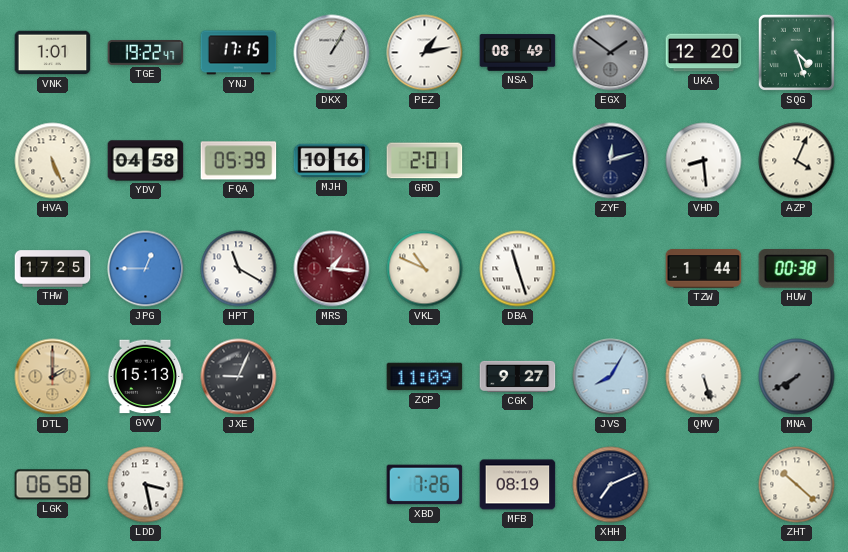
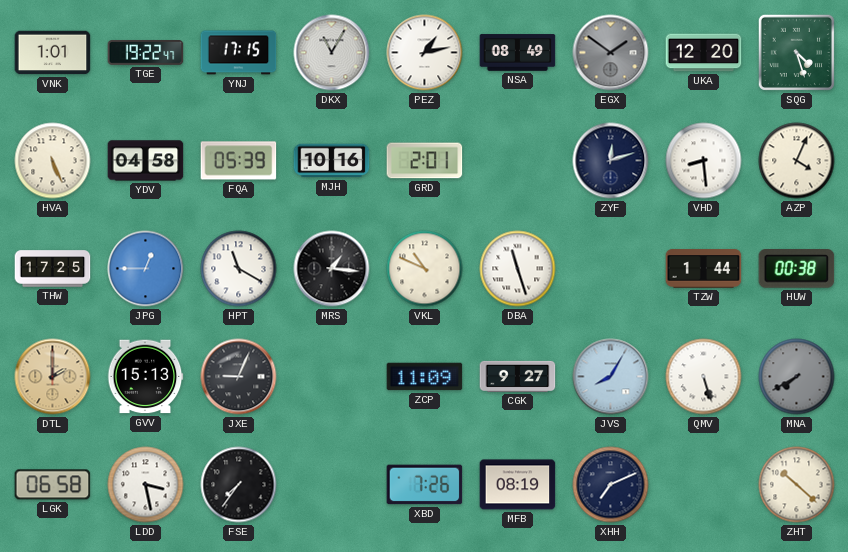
DKX: 1:05 -> 11:05 (332, 53)
MRS dial: burgundy -> black (332, 269)
FSE: none -> 7:36 (239, 485)
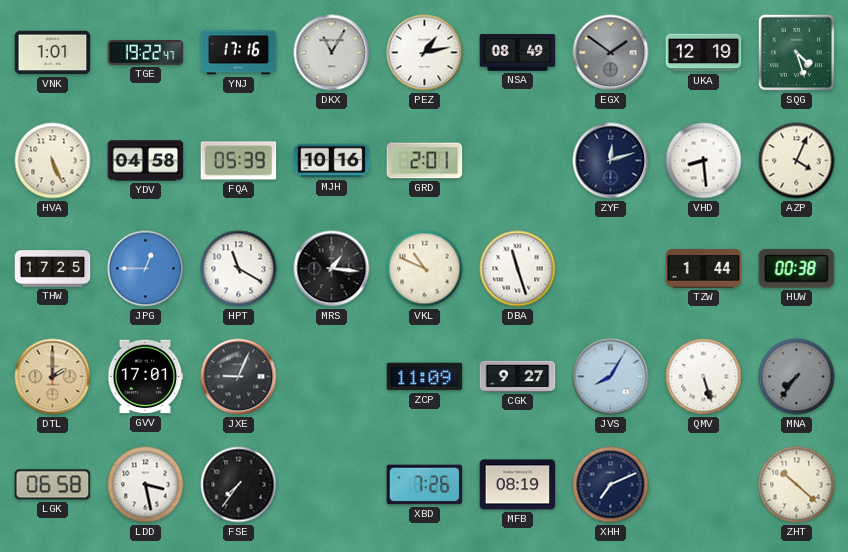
YNJ: 17:15 -> 17:16 (239, 53)
UKA: 12:20 -> 12:19 (704, 53)
GVV: 15:13 -> 17:01 (145, 377)
MNA: 7:40 -> 7:36 (797, 377)
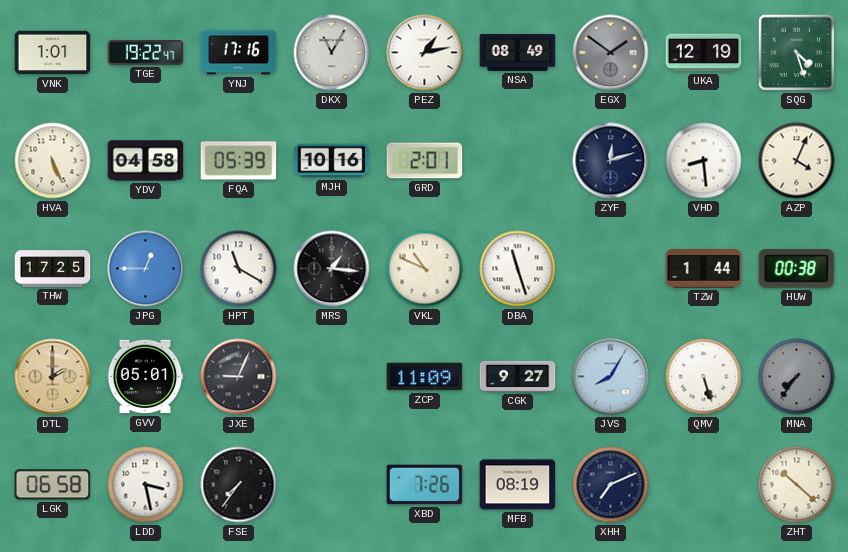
GVV: 17:01 -> 05:01 (145, 377)
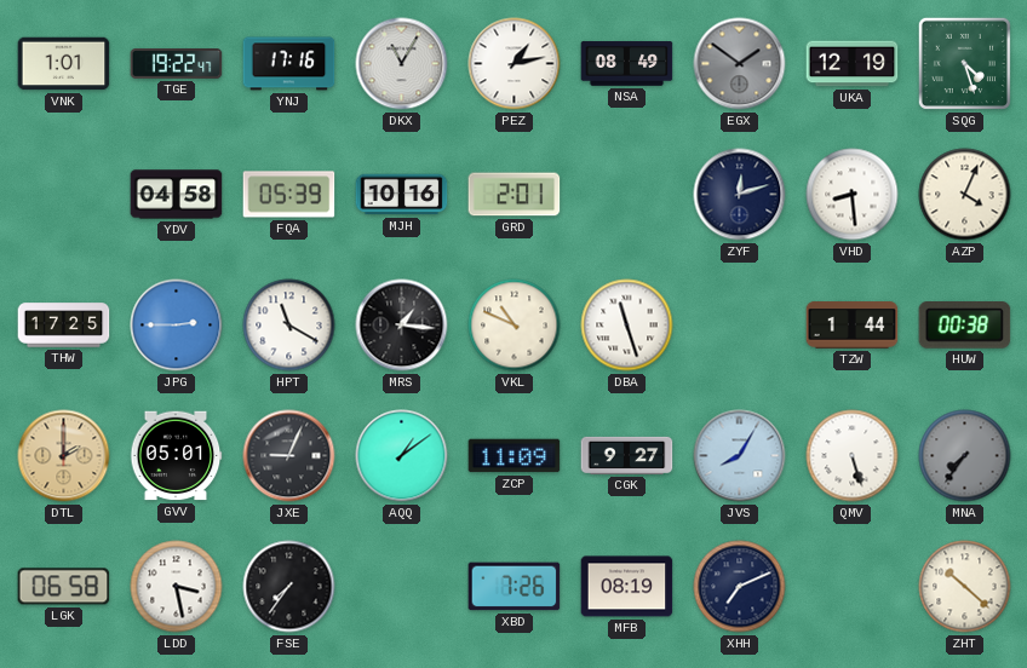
HVA: 5:26 -> none (53, 161)
JPG: 12:45 -> 2:45 (177, 326)
AQQ: none -> 1:09 (402, 456)
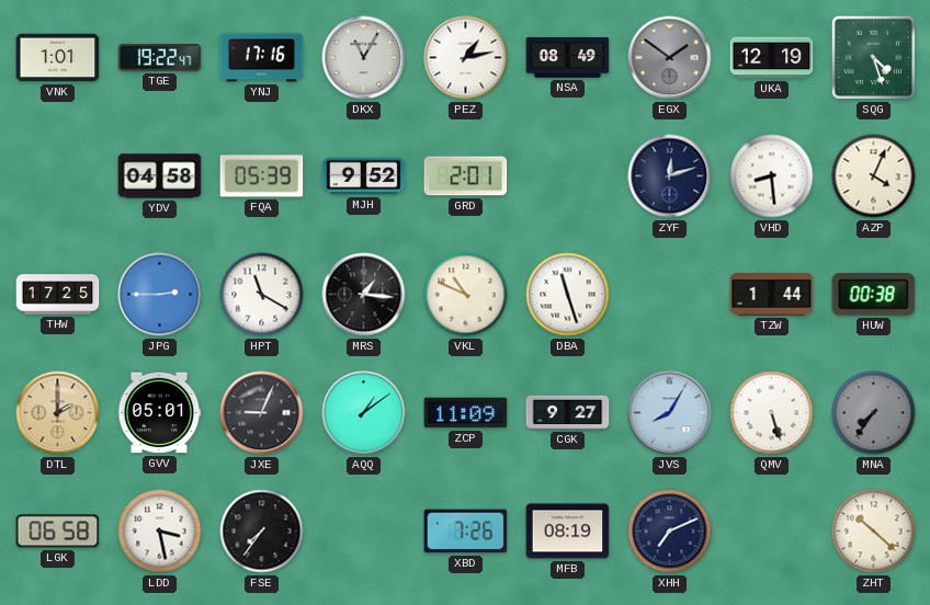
MJH: 10:16 -> 9:52 (364, 176)
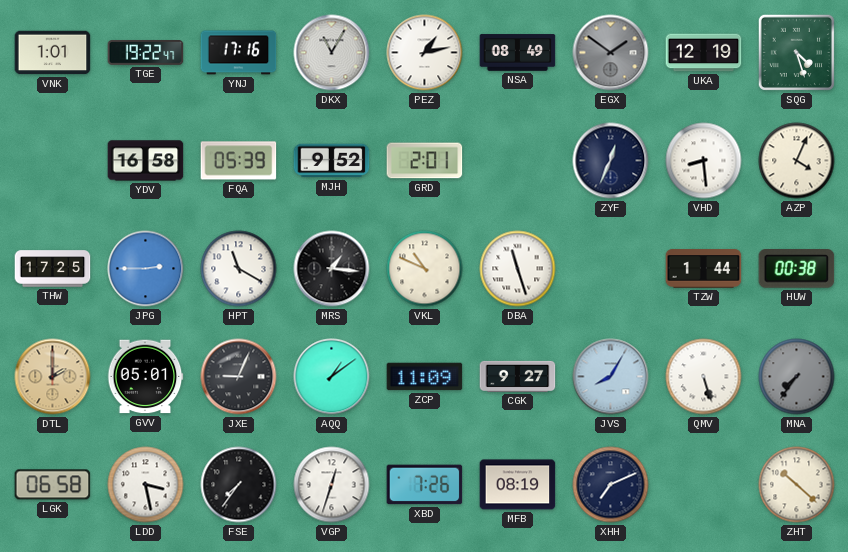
YDV: 04:58 -> 16:58 (146, 161)
ZYF: 12:12 -> 12:34 (611, 161)
VGP: none -> 12:33 (332, 485)
